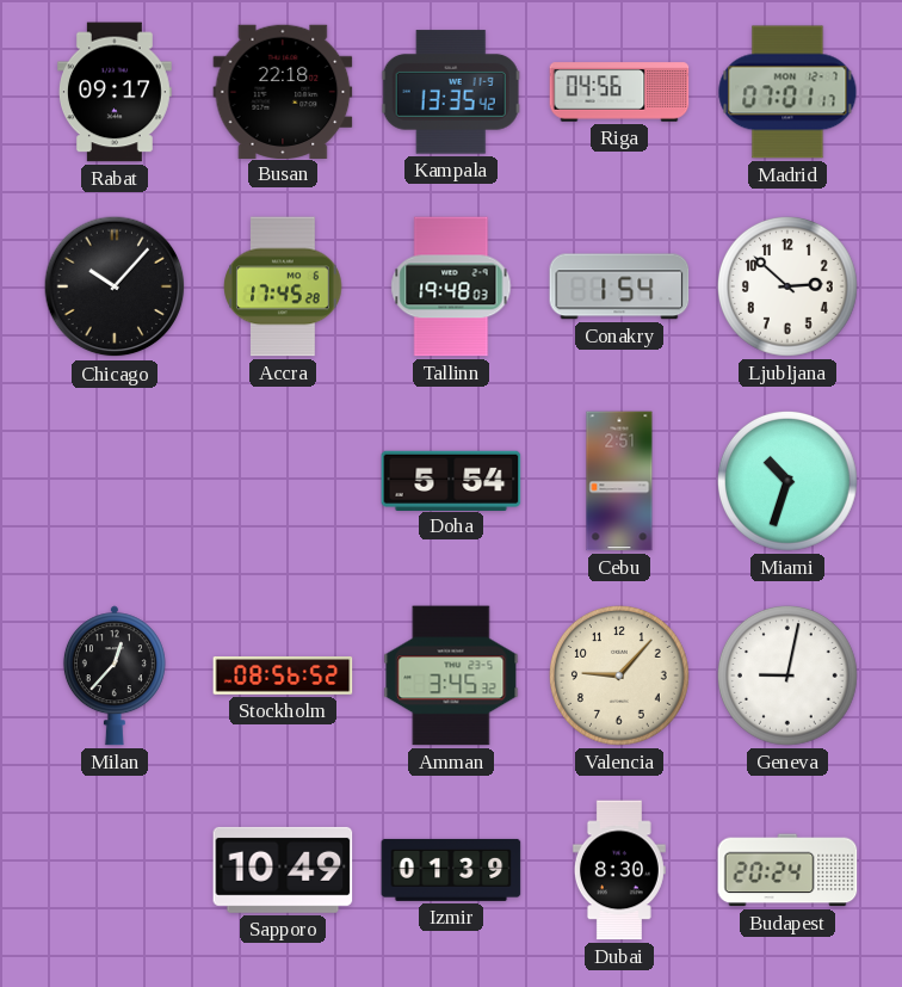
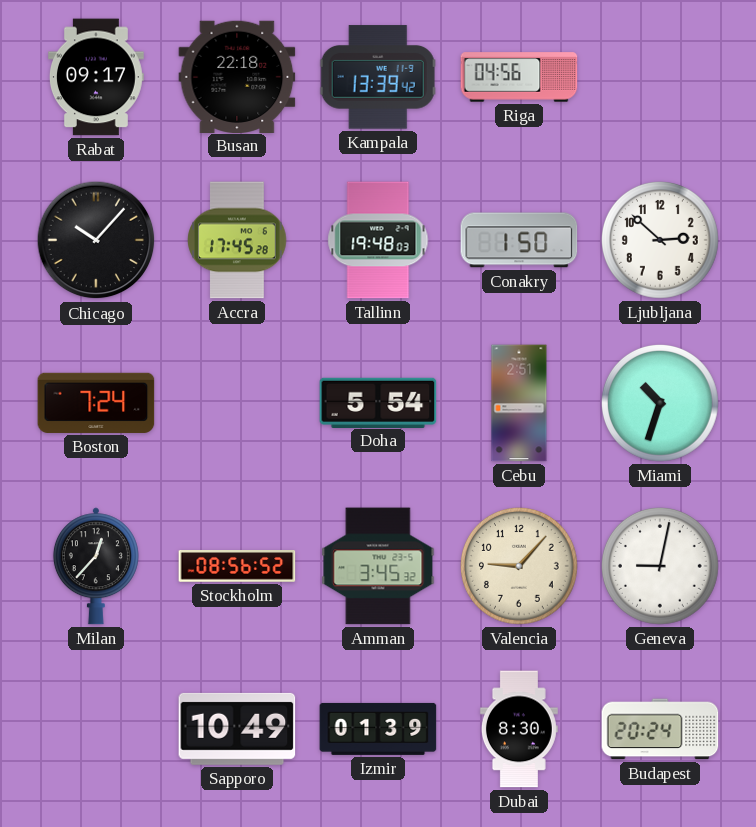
Kampala: 13:35 -> 13:39 (378, 77)
Madrid: 07:01 -> none (787, 92)
Conakry: 1:54 -> 1:50 (519, 240)
Boston: none -> 7:24 (96, 403)
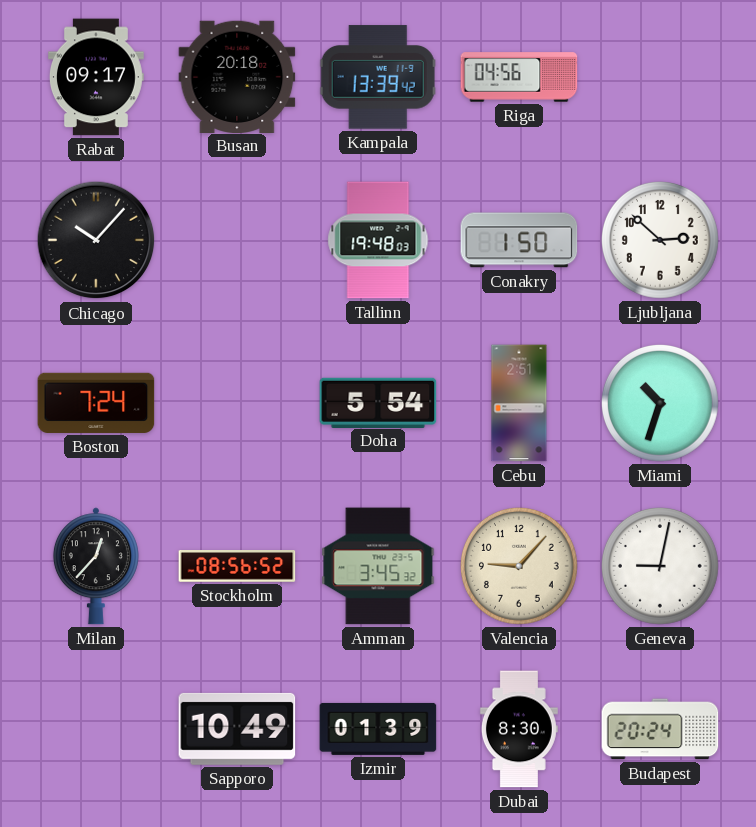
Busan: 22:18 -> 20:18 (237, 76)
Accra: 17:45 -> none (237, 240)
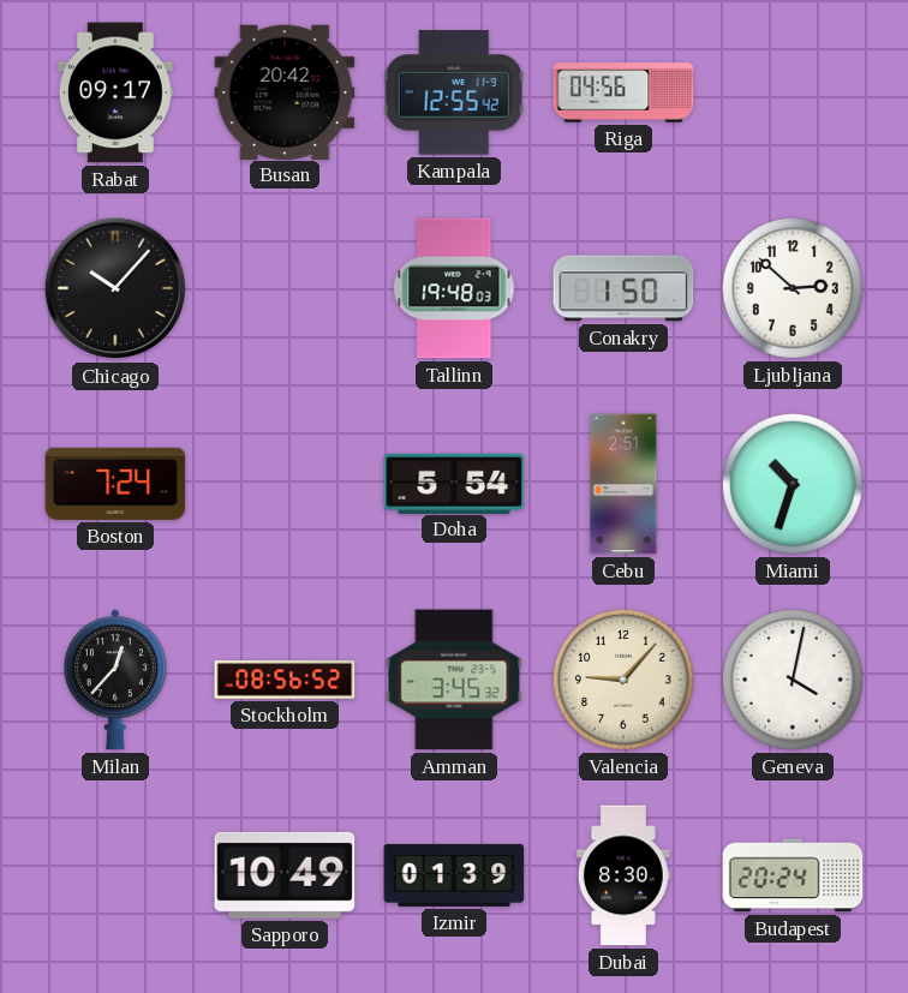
Busan: 20:18 -> 20:42 (285, 91)
Kampala: 13:39 -> 12:55 (454, 92)
Geneva: 9:02 -> 4:02 (794, 681)
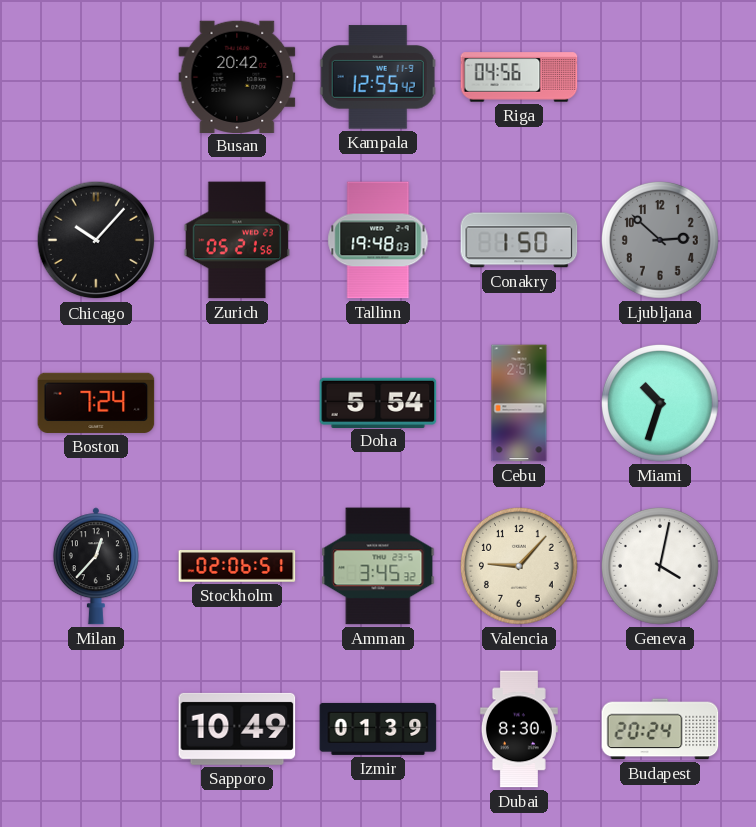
Rabat: 09:17 -> none (117, 92)
Zurich: none -> 05:21 (236, 240)
Ljubljana dial: white -> grey (661, 241)
Stockholm: 08:56 -> 02:06 (237, 567)
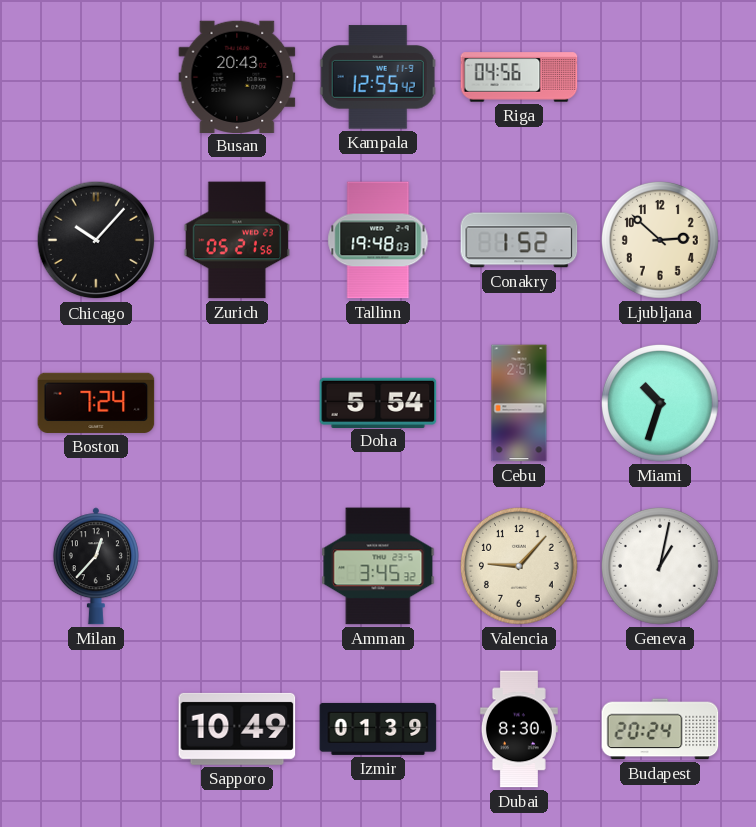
Busan: 20:42 -> 20:43 (237, 76)
Conakry: 1:50 -> 1:52 (519, 240)
Ljubljana dial: grey -> cream (661, 241)
Stockholm: 02:06 -> none (237, 567)
Geneva: 4:02 -> 1:02 (661, 567)
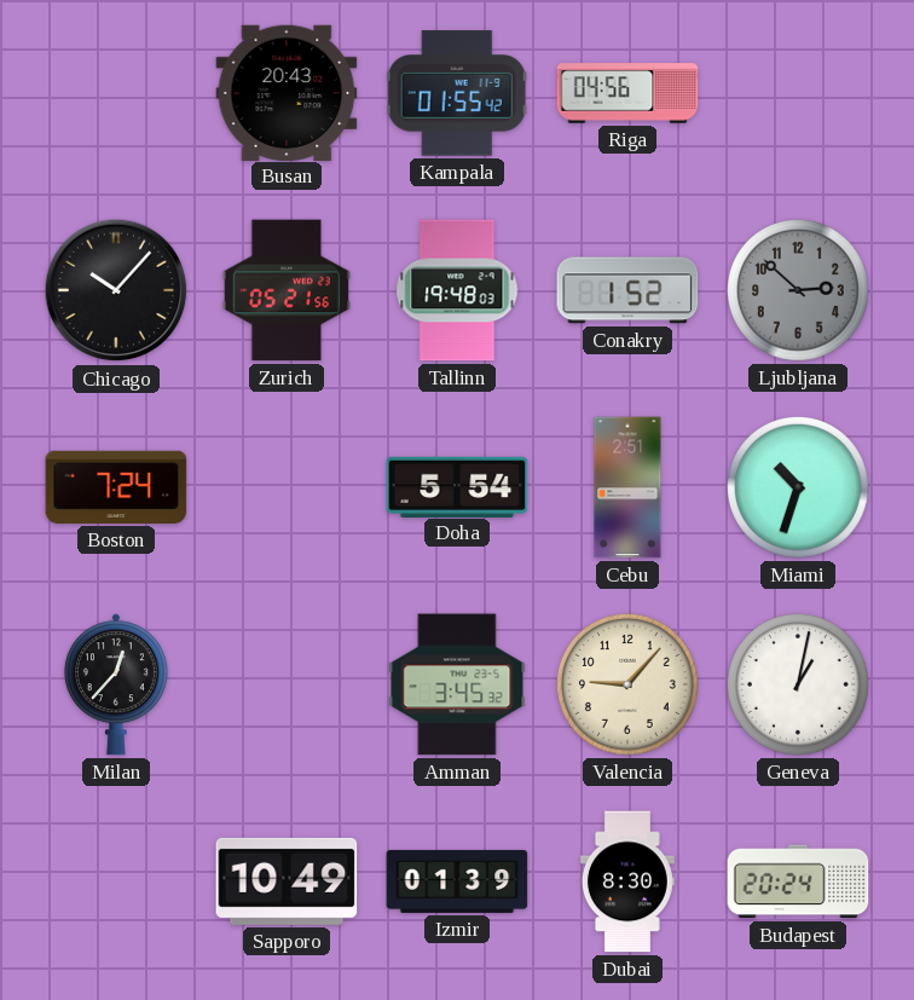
Kampala: 12:55 -> 01:55 (457, 93)
Ljubljana dial: cream -> grey (799, 291)
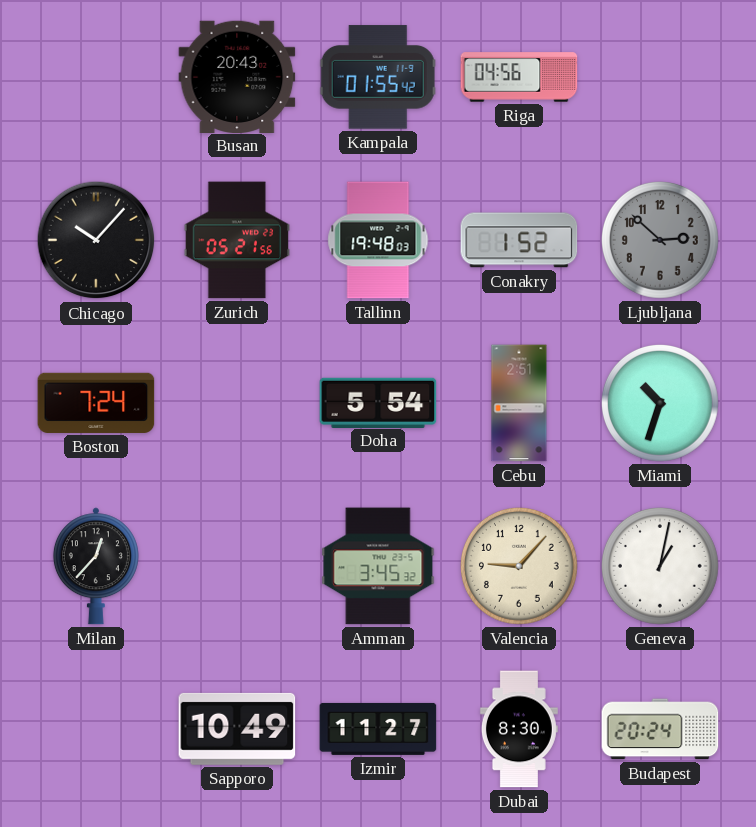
Izmir: 01:39 -> 11:27 (378, 729)
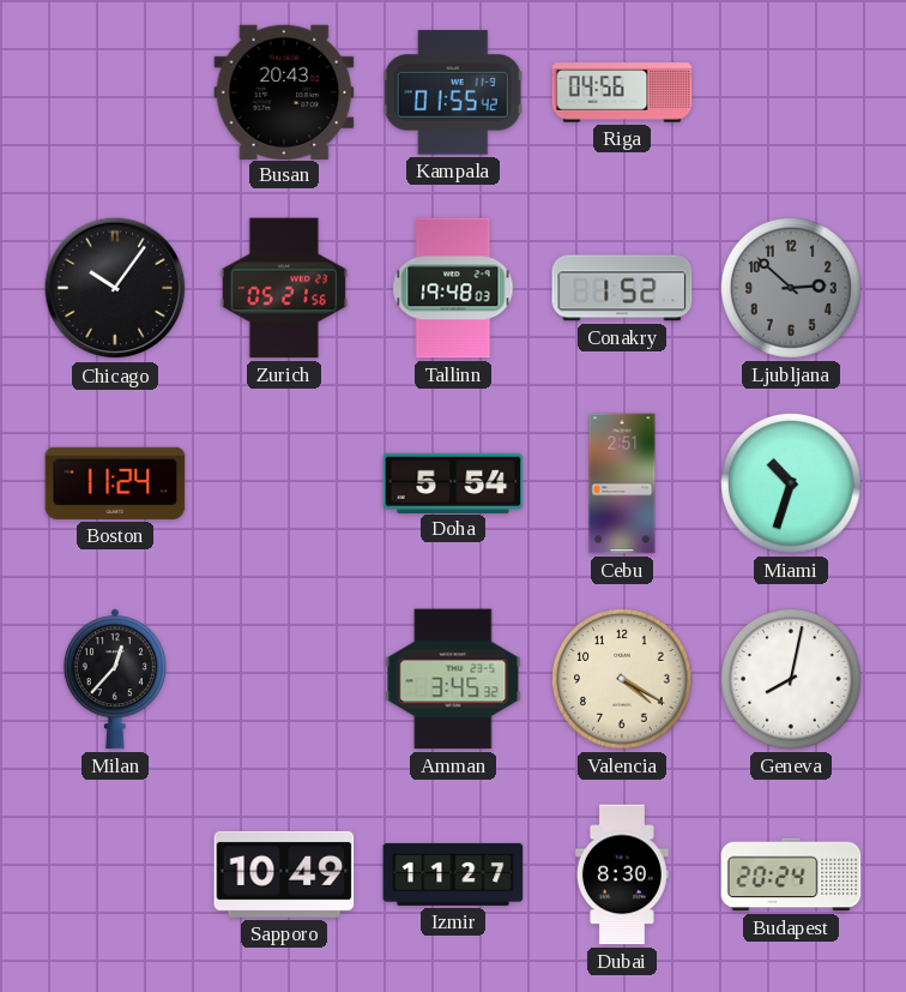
Chicago: 10:07 -> 10:06 (115, 288)
Boston: 7:24 -> 11:24 (115, 483)
Valencia: 9:07 -> 4:20 (623, 680)
Geneva: 1:02 -> 8:02 (792, 680)
